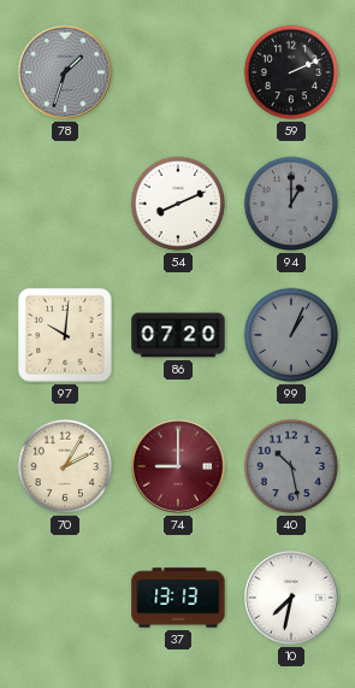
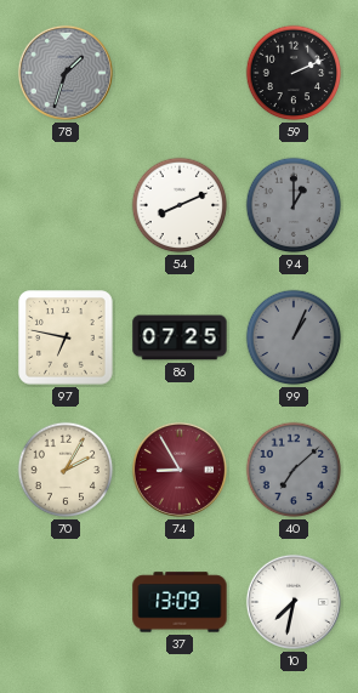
97: 10:01 -> 6:47 (66, 337)
86: 07:20 -> 07:25 (180, 337)
74: 9:00 -> 8:55 (180, 470)
40: 10:28 -> 7:08 (294, 470)
37: 13:13 -> 13:09 (180, 602)
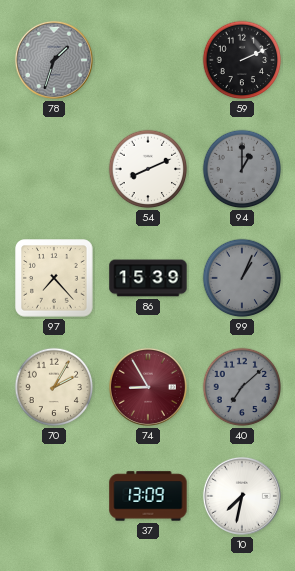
97: 6:47 -> 7:23 (54, 278)
86: 07:25 -> 15:39 (148, 278)
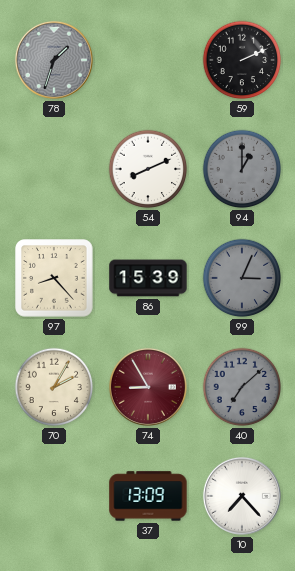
97: 7:23 -> 8:23 (54, 278)
99: 1:04 -> 3:04 (242, 278)
10: 7:32 -> 7:23 (242, 496)
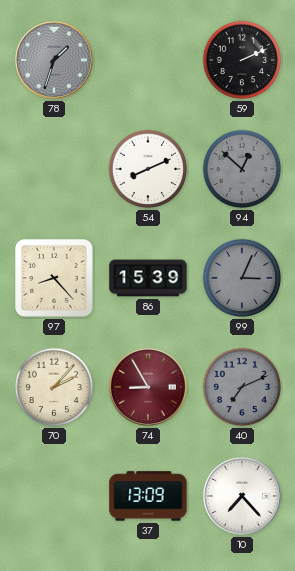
94: 1:00 -> 12:52 (242, 169)
70: 2:05 -> 2:07 (54, 387)
40: 7:08 -> 7:11 (242, 387)
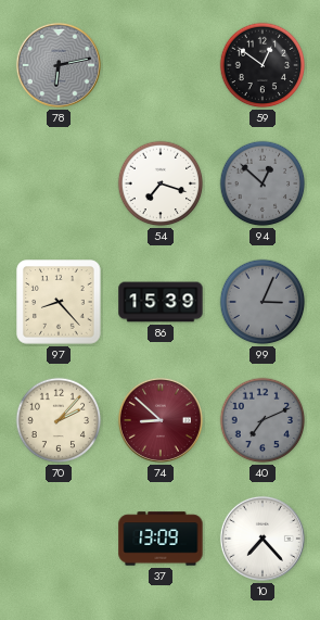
78: 1:33 -> 6:13 (59, 65)
59: 2:11 -> 12:51 (263, 65)
54: 8:11 -> 7:18 (161, 184)
74: 8:55 -> 8:52 (161, 420)
